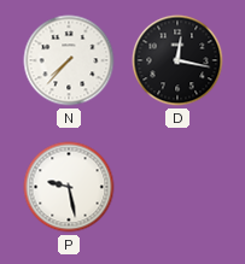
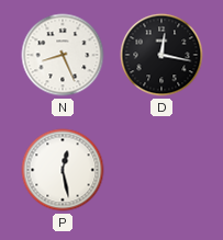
N: 7:37 -> 8:26 (63, 55)
P: 9:28 -> 12:28 (63, 170)
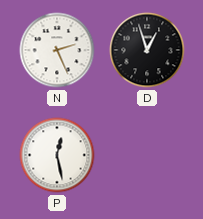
N: 8:26 -> 2:26 (57, 50)
D: 12:17 -> 12:57 (147, 50)
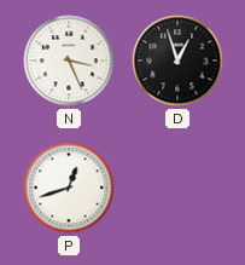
N: 2:26 -> 3:26 (69, 61)
P: 12:28 -> 12:42 (69, 188)
